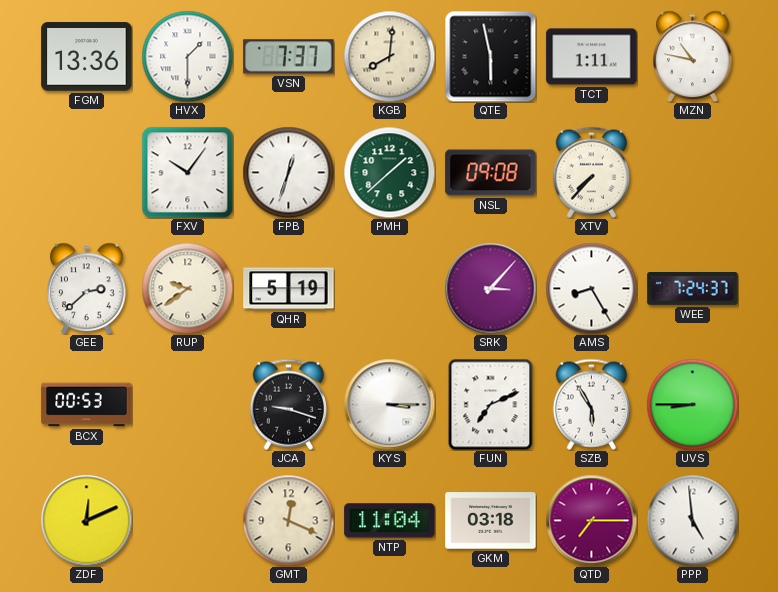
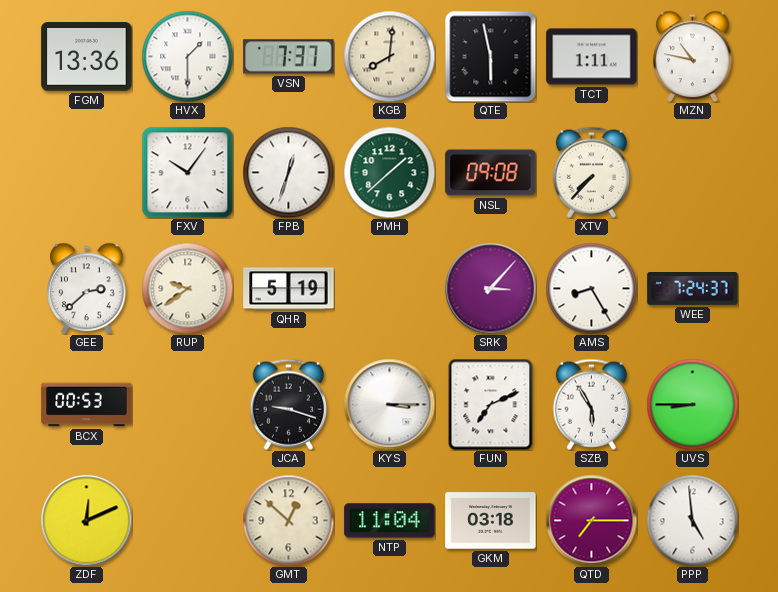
GMT: 12:19 -> 12:52 (288, 520)
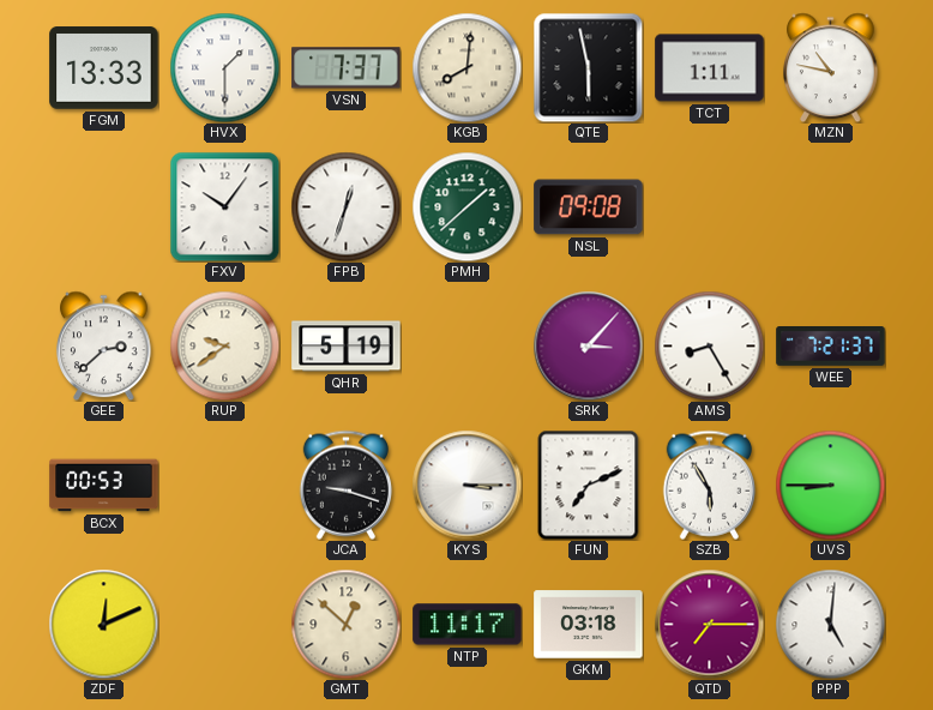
FGM: 13:36 -> 13:33 (104, 68)
XTV: 7:37 -> none (591, 172)
WEE: 7:24 -> 7:21 (831, 347)
NTP: 11:04 -> 11:17 (468, 625)
PPP: 4:59 -> 5:01 (830, 624)
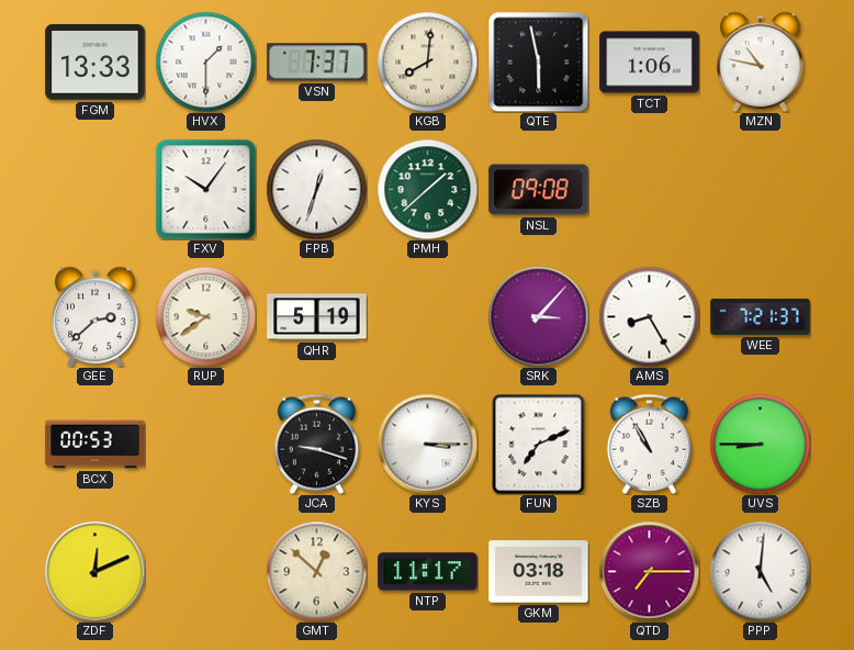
TCT: 1:11 -> 1:06 (650, 63)
SZB: 5:55 -> 10:55 (649, 444)
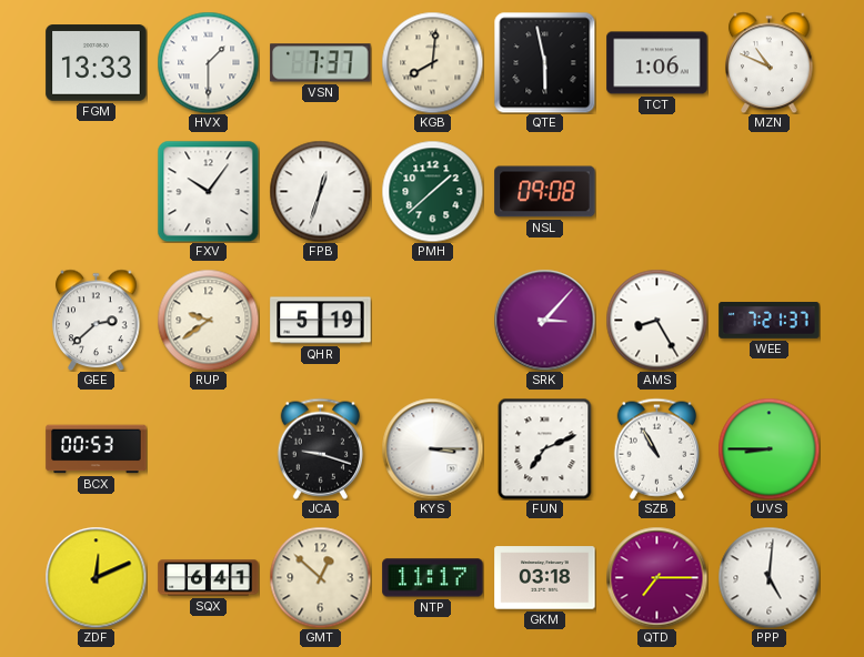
MZN: 10:47 -> 10:49 (770, 62)
SQX: none -> 6:41 (209, 578)
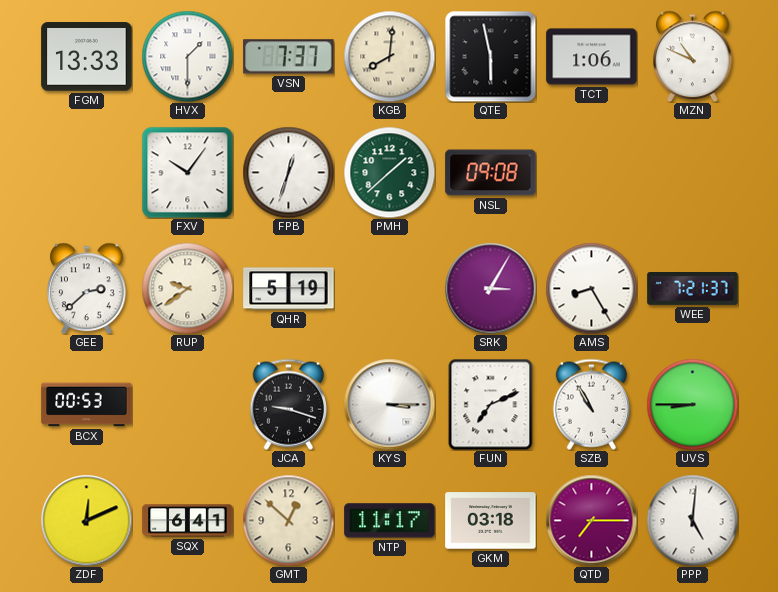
SRK: 3:07 -> 3:05 (490, 288)
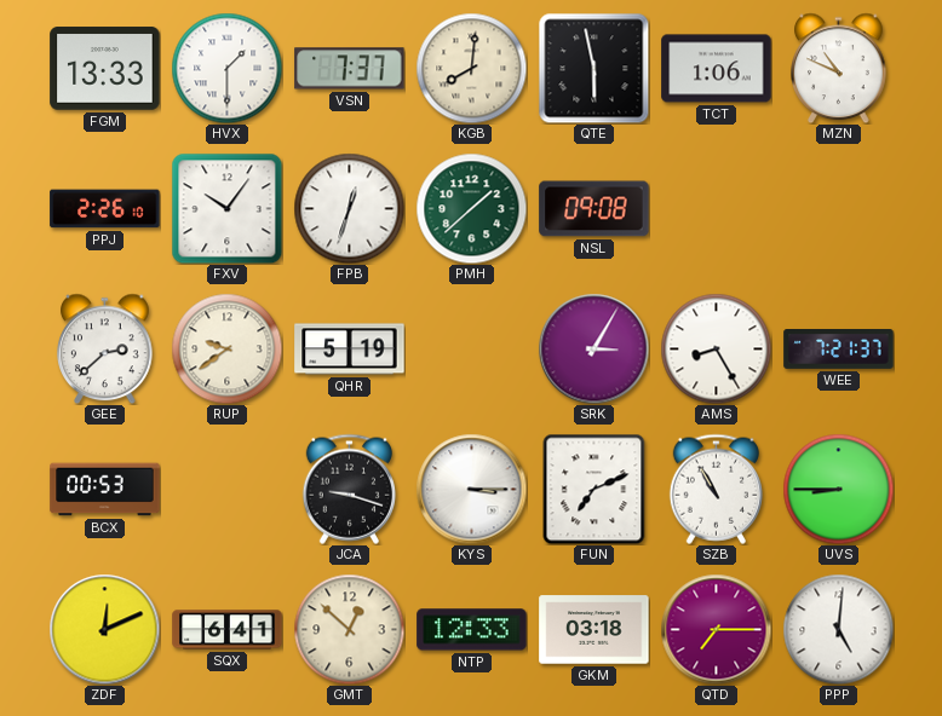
PPJ: none -> 2:26 (105, 209)
NTP: 11:17 -> 12:33 (472, 630)
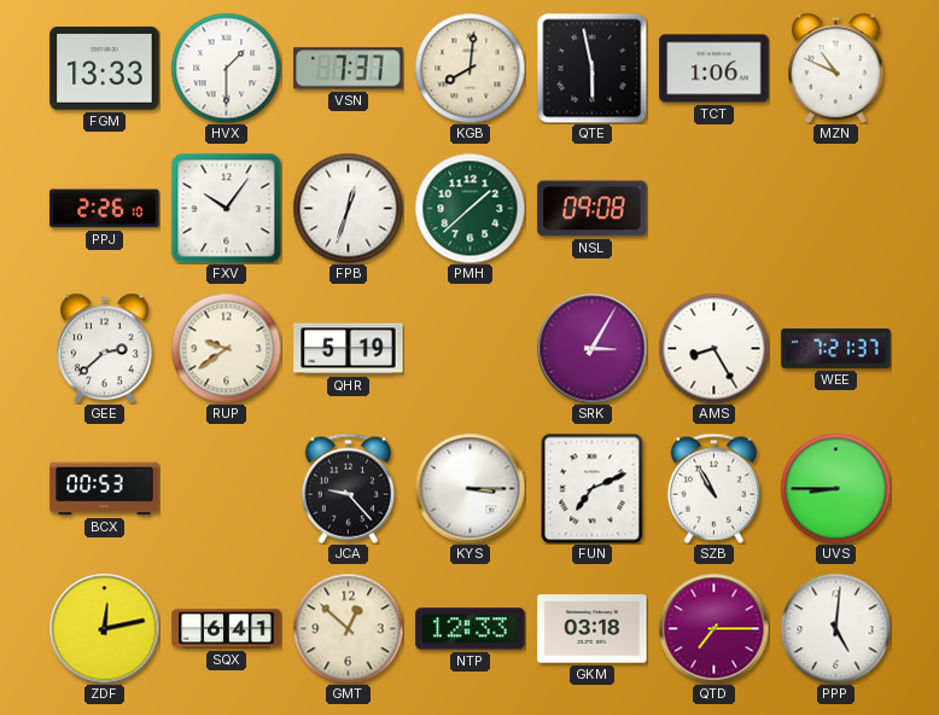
JCA: 9:18 -> 9:23 (348, 488)
ZDF: 12:11 -> 12:13 (104, 628)
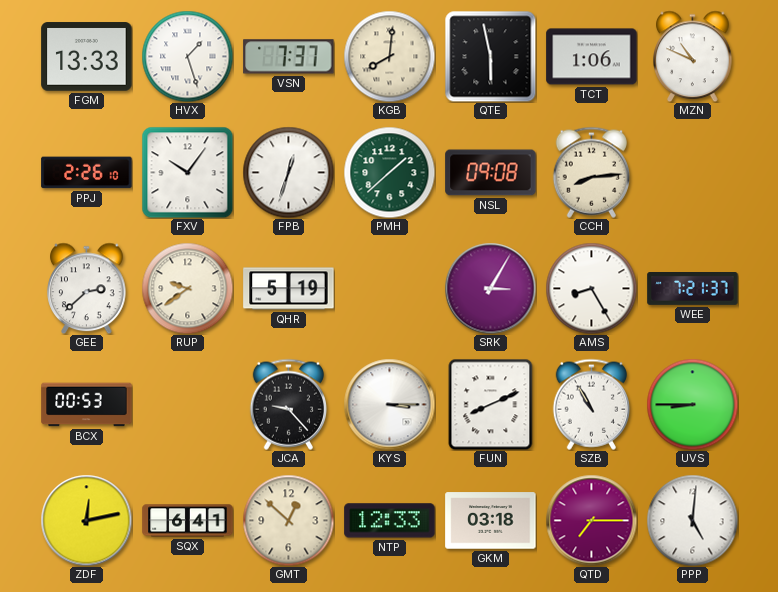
HVX: 1:30 -> 1:27 (187, 56)
CCH: none -> 8:14 (591, 172)
FUN: 7:11 -> 8:11 (491, 404)
